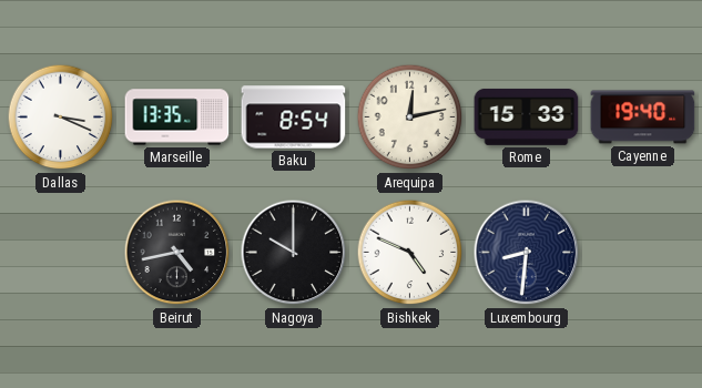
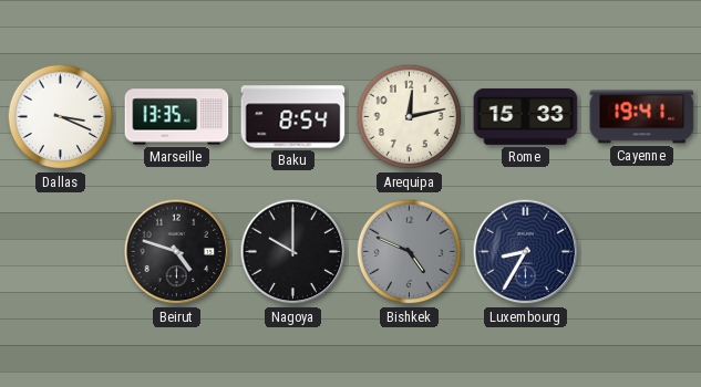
Cayenne: 19:40 -> 19:41 (642, 117)
Beirut: 4:43 -> 4:48 (177, 252)
Bishkek dial: white -> grey (410, 252)
Luxembourg: 8:31 -> 8:35 (526, 252)
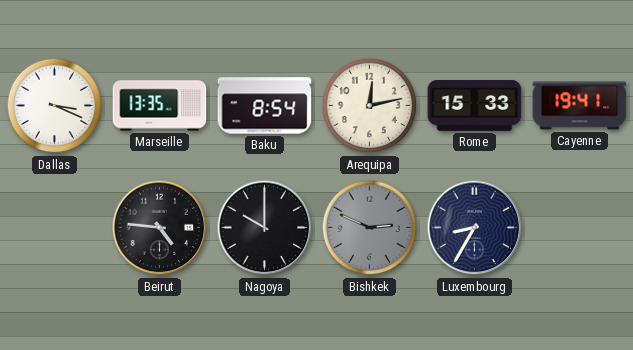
Beirut: 4:48 -> 4:46 (160, 228)
Bishkek: 4:49 -> 2:49 (370, 228)
